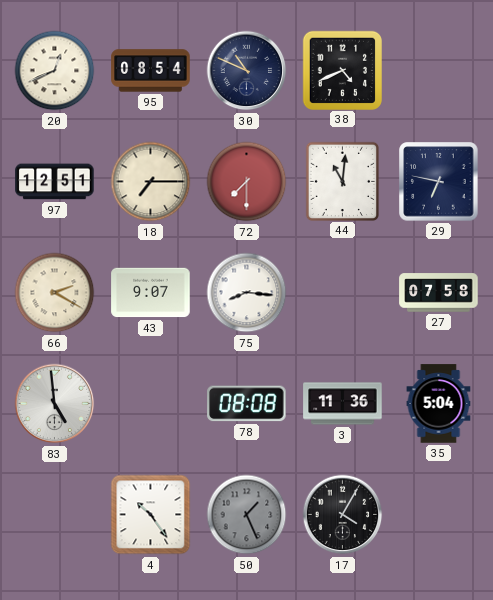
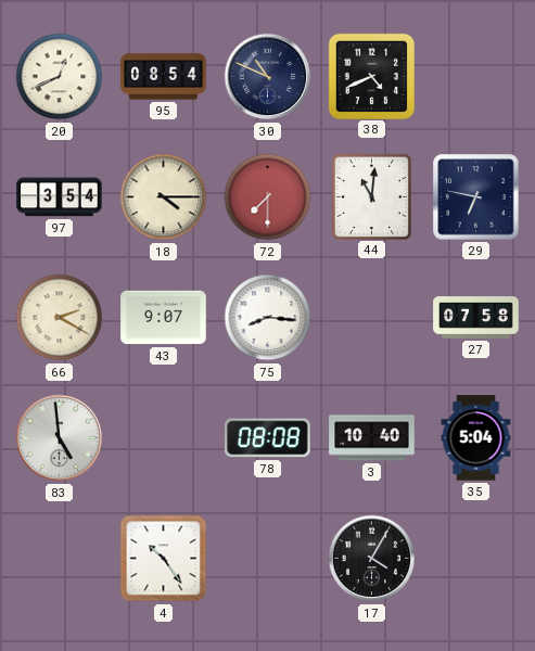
97: 12:51 -> 3:54 (60, 197)
18: 7:15 -> 4:15 (164, 197)
3: 11:36 -> 10:40 (372, 438)
50: 1:26 -> none (247, 515)
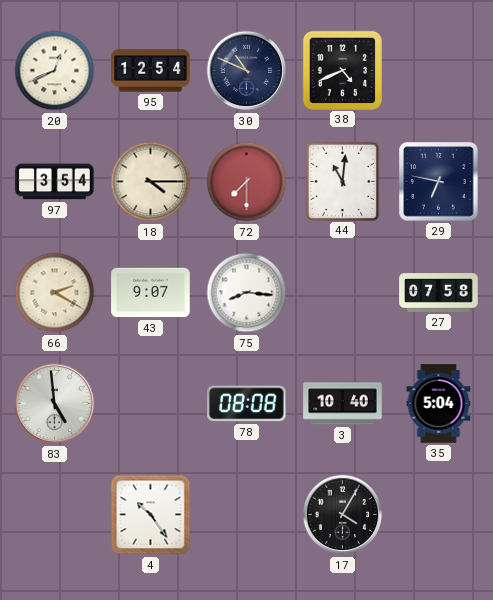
95: 08:54 -> 12:54 (151, 71)
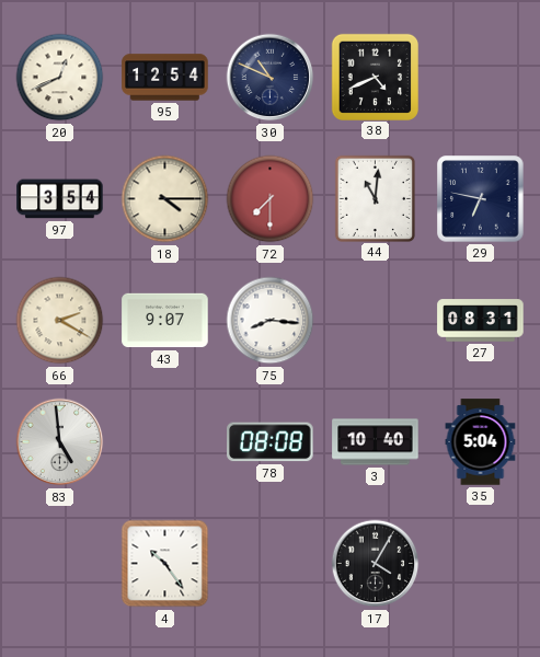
27: 07:58 -> 08:31 (481, 321)
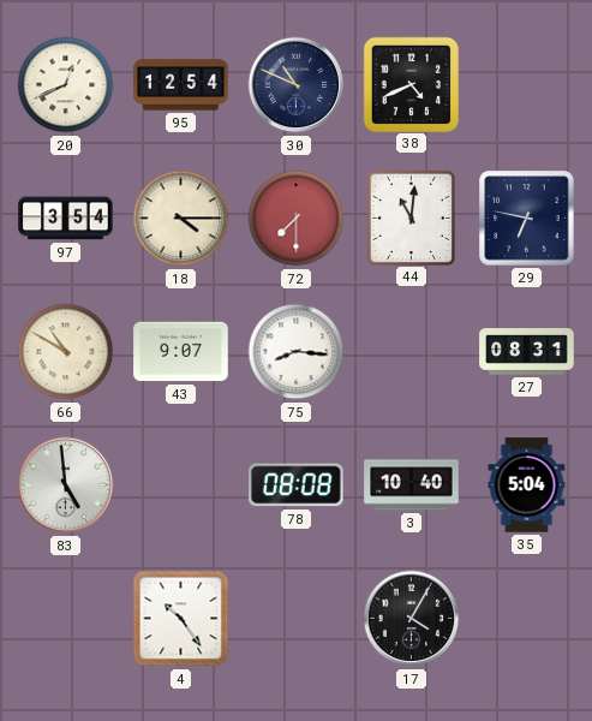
66: 2:20 -> 10:50 (66, 352)
